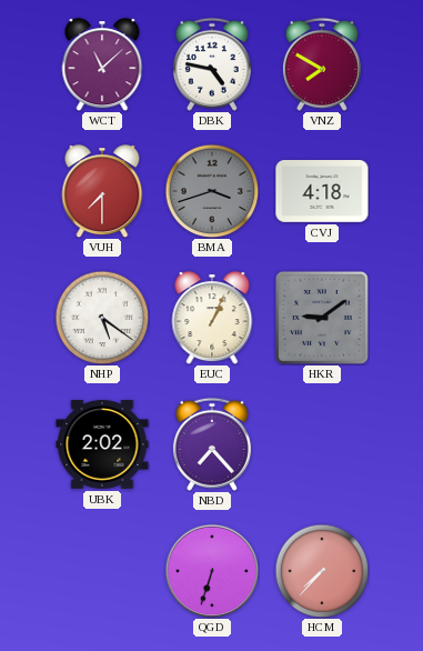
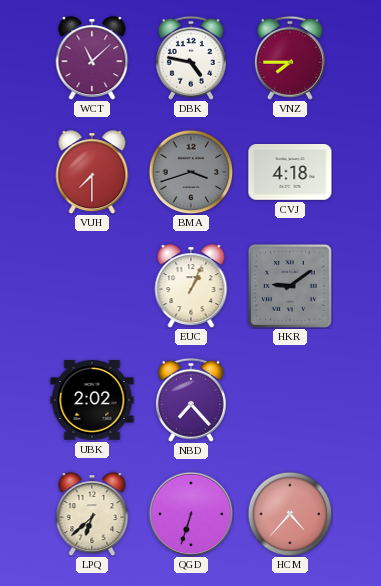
VNZ: 7:50 -> 7:45 (290, 58)
NHP: 5:21 -> none (102, 318)
LPQ: none -> 6:38 (92, 514)
HCM: 7:37 -> 4:37 (290, 514)
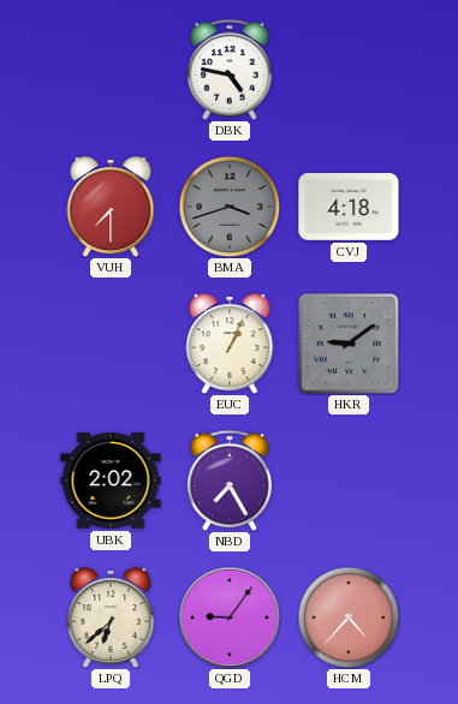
WCT: 11:08 -> none (92, 58)
VNZ: 7:45 -> none (290, 58)
NBD: 7:23 -> 7:25 (230, 481)
QGD: 6:33 -> 9:06 (228, 616)
